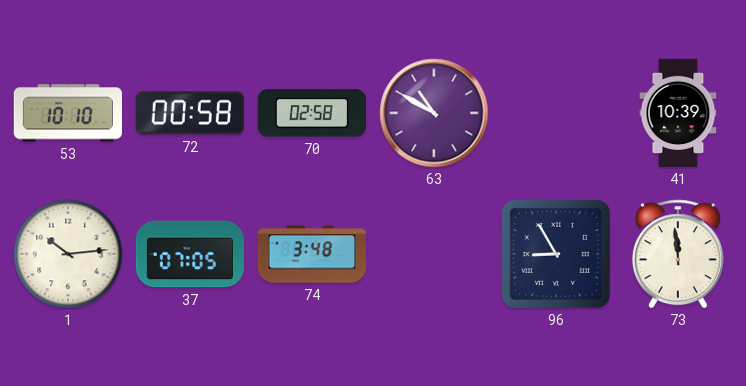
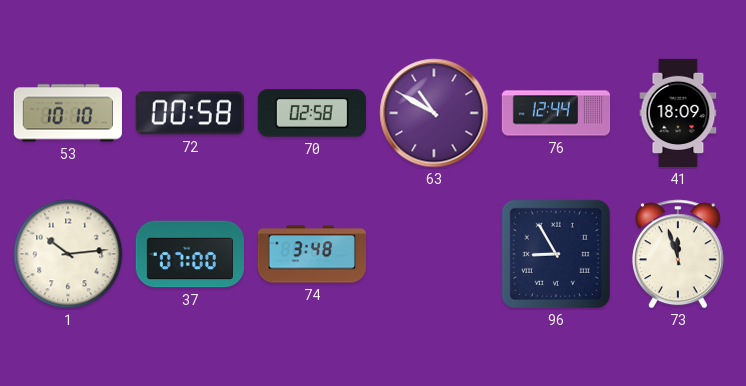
76: none -> 12:44 (556, 113)
41: 10:39 -> 18:09 (678, 113)
37: 07:05 -> 07:00 (189, 254)
73: 11:59 -> 11:57 (678, 254)
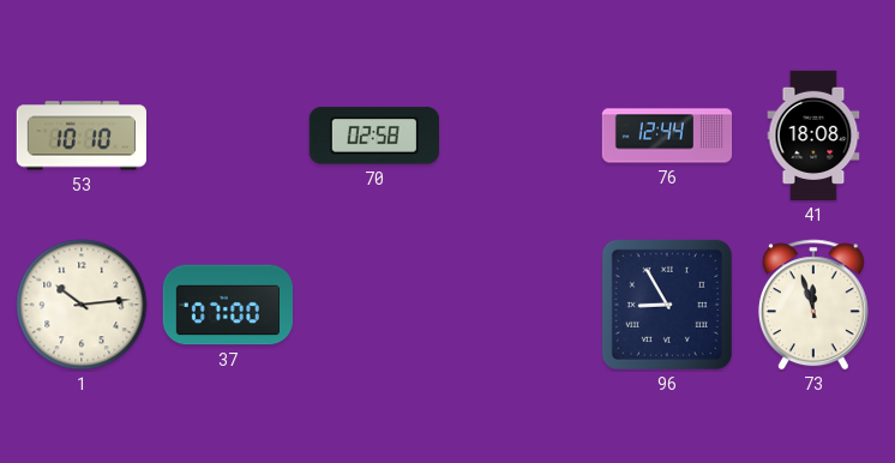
72: 00:58 -> none (190, 113)
63: 10:50 -> none (434, 113)
41: 18:09 -> 18:08 (813, 136)
74: 3:48 -> none (311, 254)
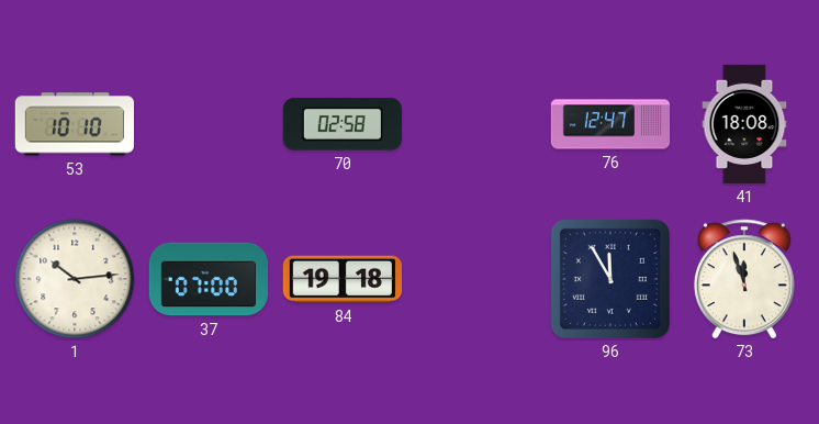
76: 12:44 -> 12:47 (610, 124)
84: none -> 19:18 (341, 279)
96: 8:55 -> 11:55 (610, 279)
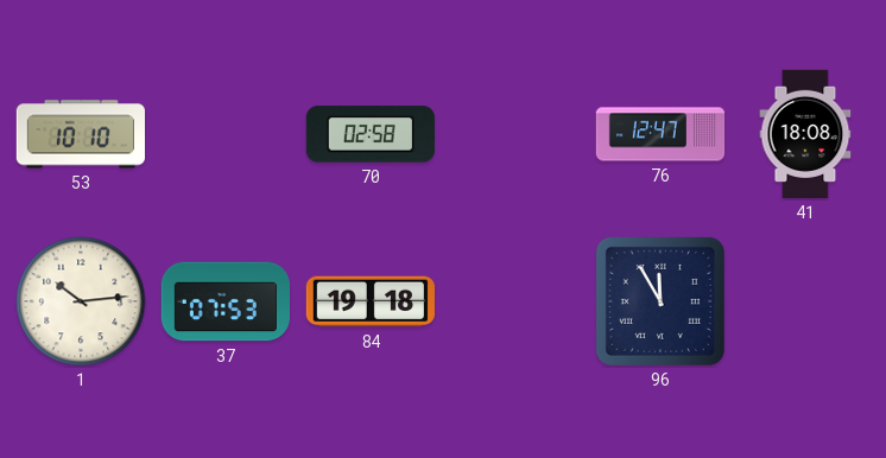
37: 07:00 -> 07:53 (224, 301)
73: 11:57 -> none (744, 279)
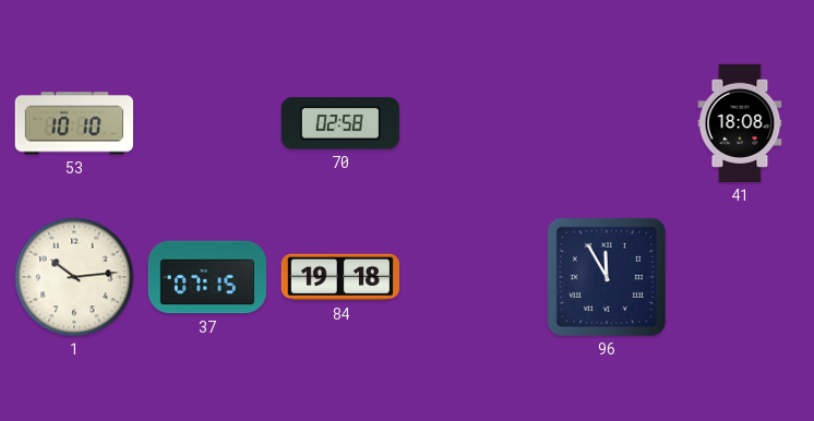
76: 12:47 -> none (660, 134)
37: 07:53 -> 07:15 (206, 277)
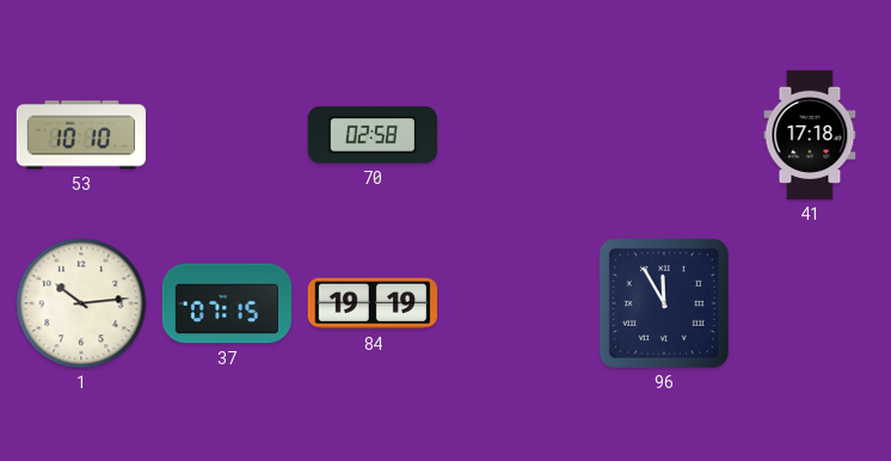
41: 18:08 -> 17:18 (810, 135)
84: 19:18 -> 19:19 (371, 303)
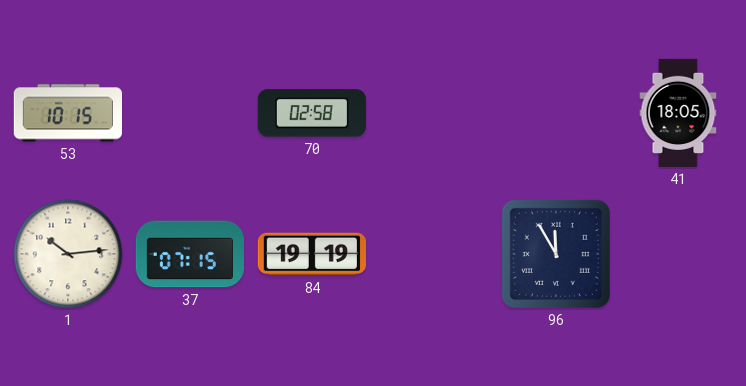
53: 10:10 -> 10:15 (67, 113)
41: 17:18 -> 18:05 (678, 113)
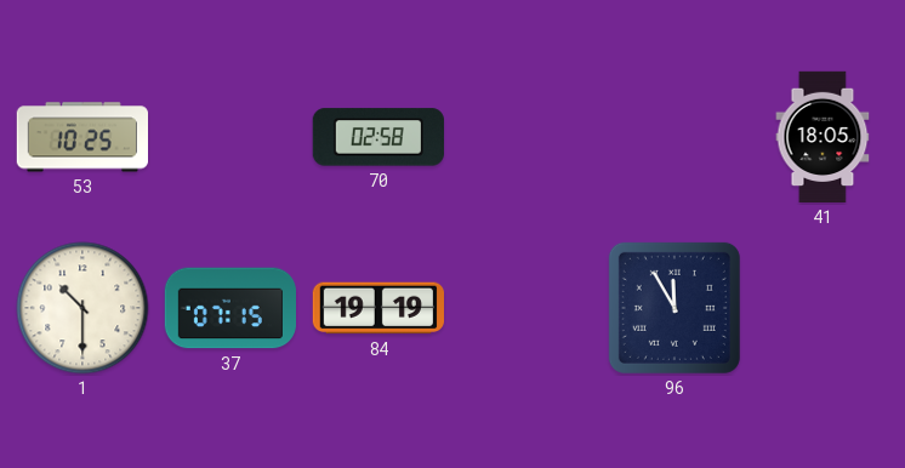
53: 10:15 -> 10:25 (81, 137)
1: 10:14 -> 10:30 (82, 308)
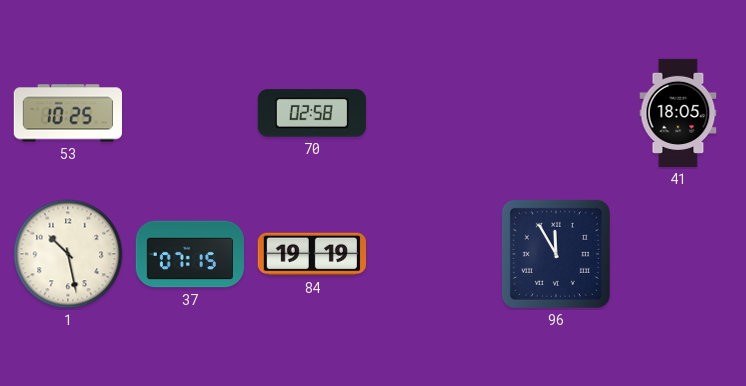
1: 10:30 -> 10:28 (68, 254)
